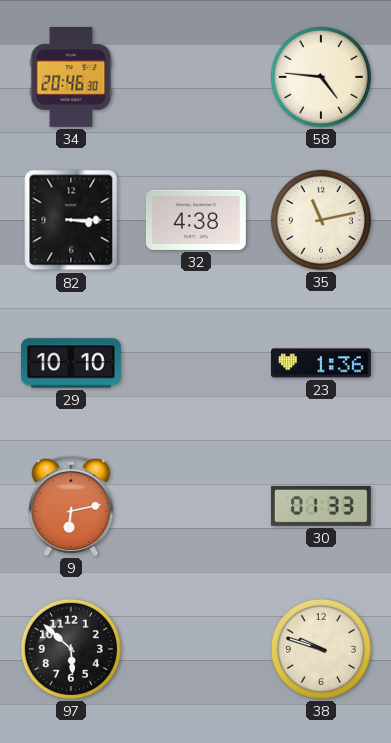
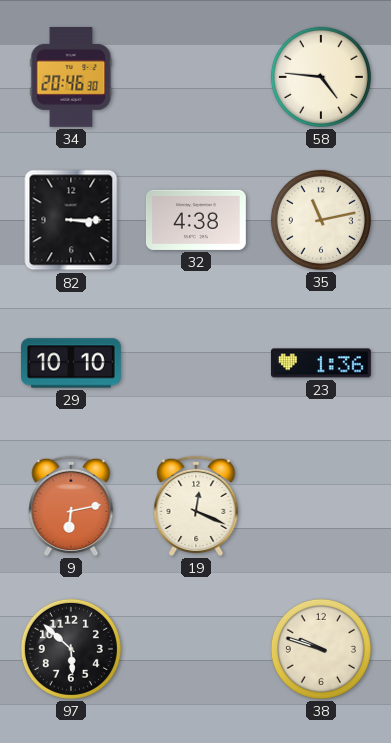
19: none -> 12:19 (196, 506)
30: 01:33 -> none (321, 506)
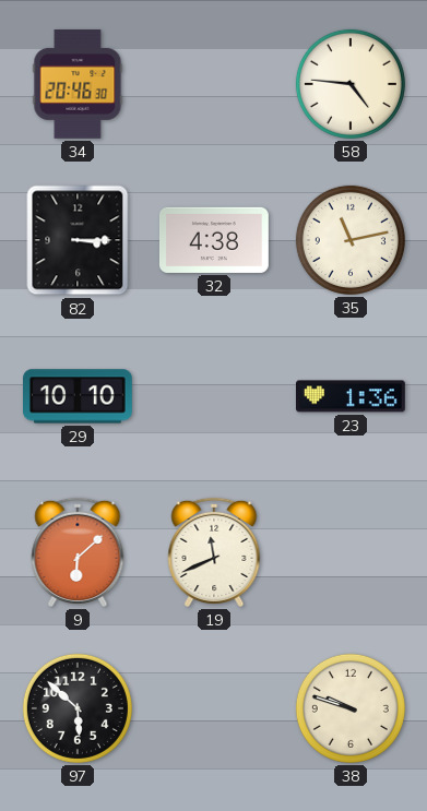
9: 6:13 -> 6:08 (78, 552)
19: 12:19 -> 11:41 (214, 552)
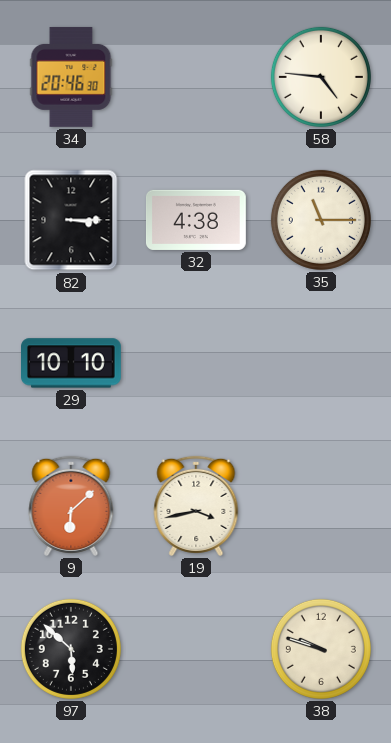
35: 11:13 -> 11:15 (321, 220)
23: 1:36 -> none (351, 396)
19: 11:41 -> 3:43 (196, 506)
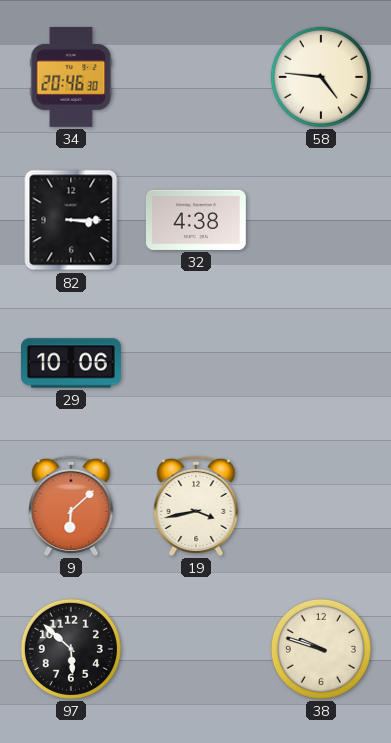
35: 11:15 -> none (321, 220)
29: 10:10 -> 10:06 (72, 363)
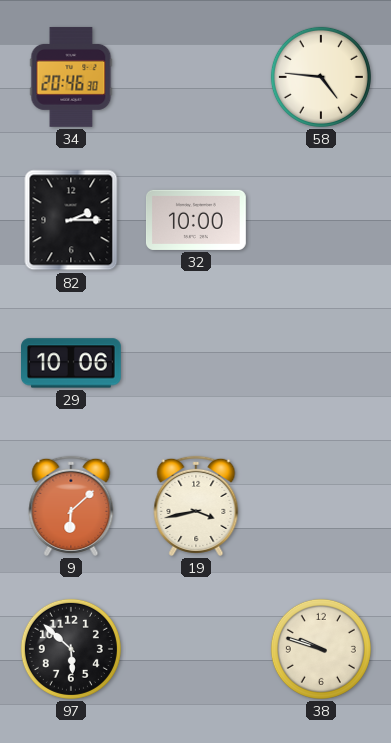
82: 3:15 -> 2:15 (71, 220)
32: 4:38 -> 10:00 (196, 220)
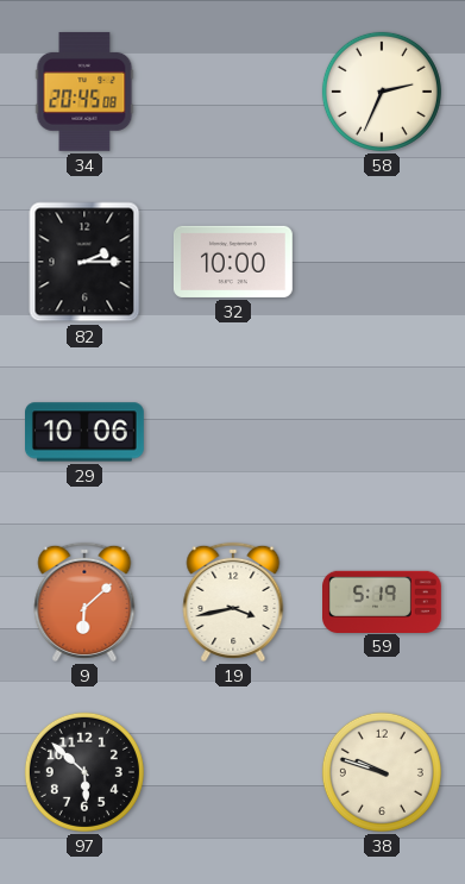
34: 20:46 -> 20:45 (84, 92)
58: 4:46 -> 2:34 (382, 92)
59: none -> 5:19 (383, 601)
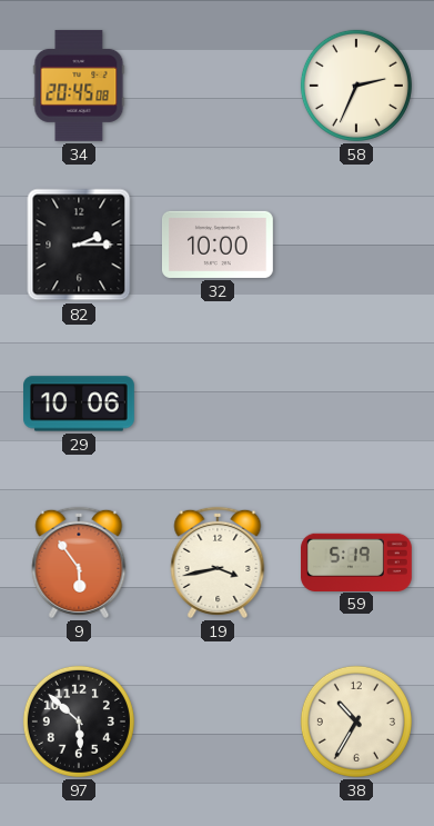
9: 6:08 -> 5:54 (79, 563)
38: 9:48 -> 10:35 (356, 721)
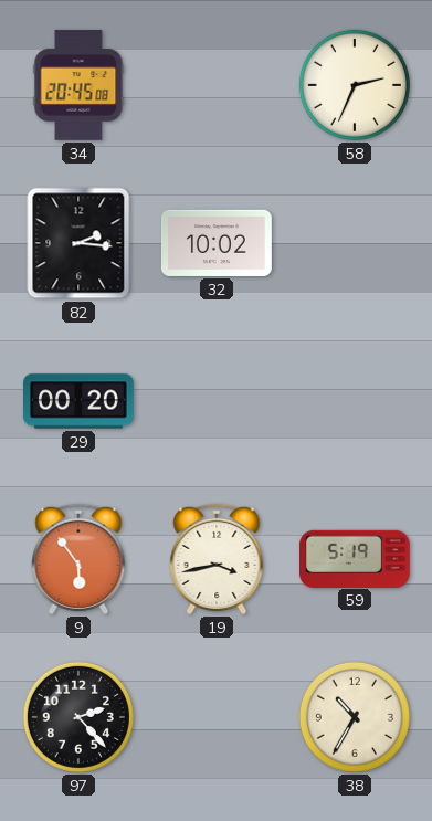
82: 2:15 -> 2:16 (78, 243)
32: 10:00 -> 10:02 (217, 243)
29: 10:06 -> 00:20 (80, 401)
97: 5:52 -> 2:23 (78, 717)
